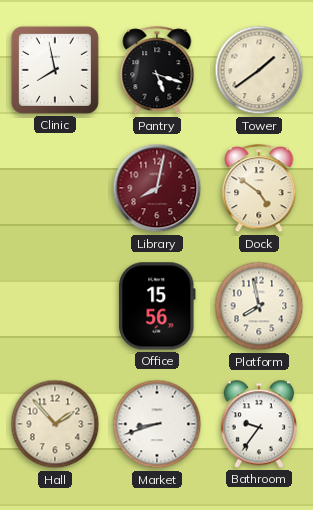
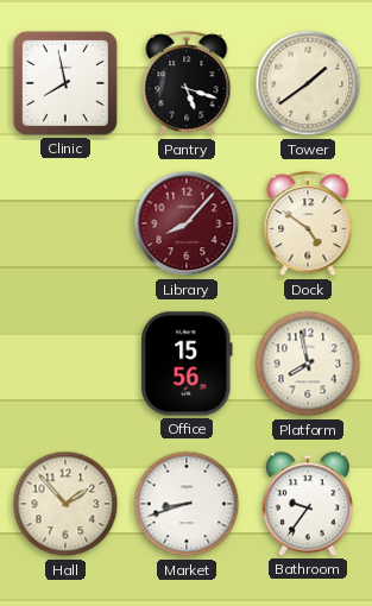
Library: 8:02 -> 8:07 (187, 223)
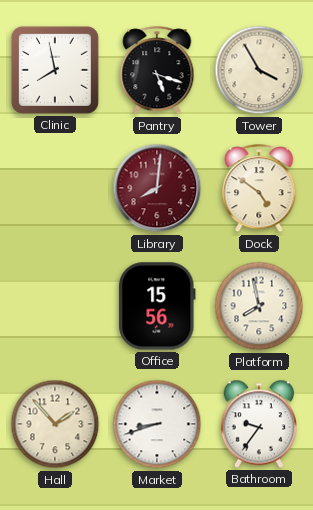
Tower: 1:39 -> 3:55 (259, 70)
Library: 8:07 -> 8:01 (157, 188)
